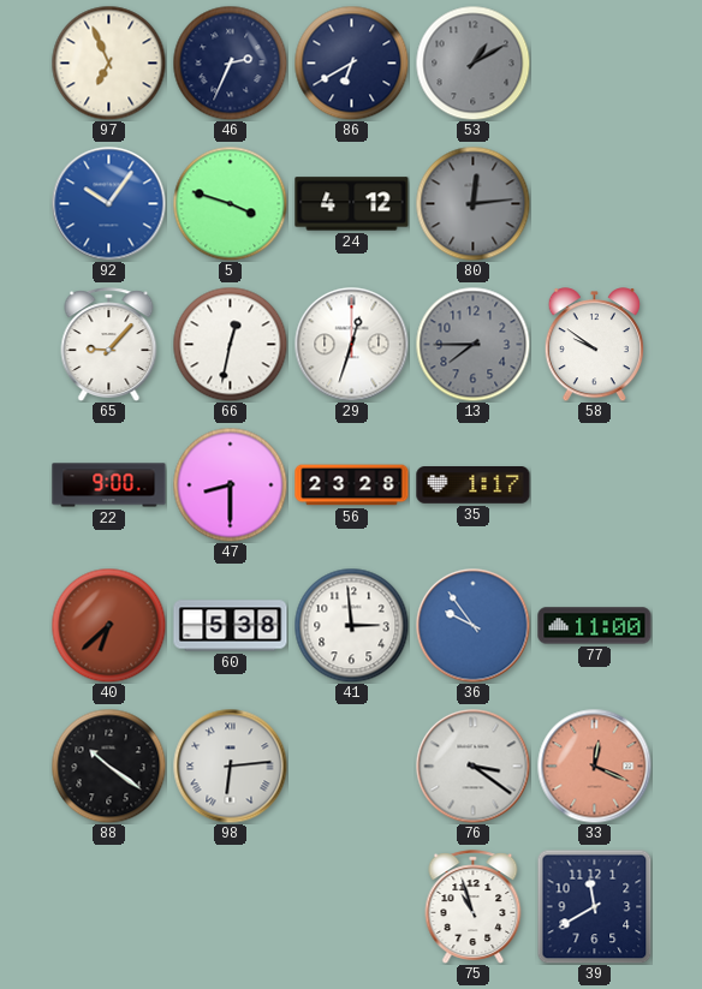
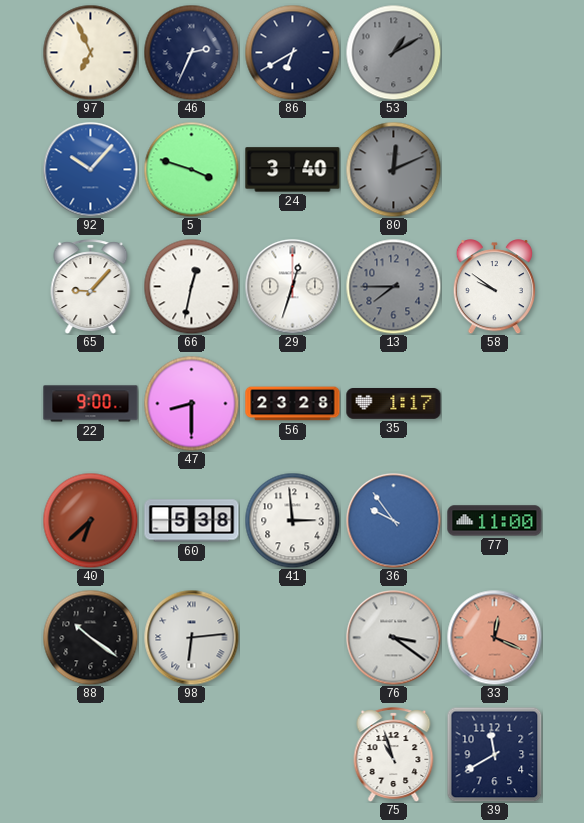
92: 10:06 -> 10:07 (90, 169)
24: 4:12 -> 3:40 (293, 170)
80: 12:14 -> 12:11 (393, 169)
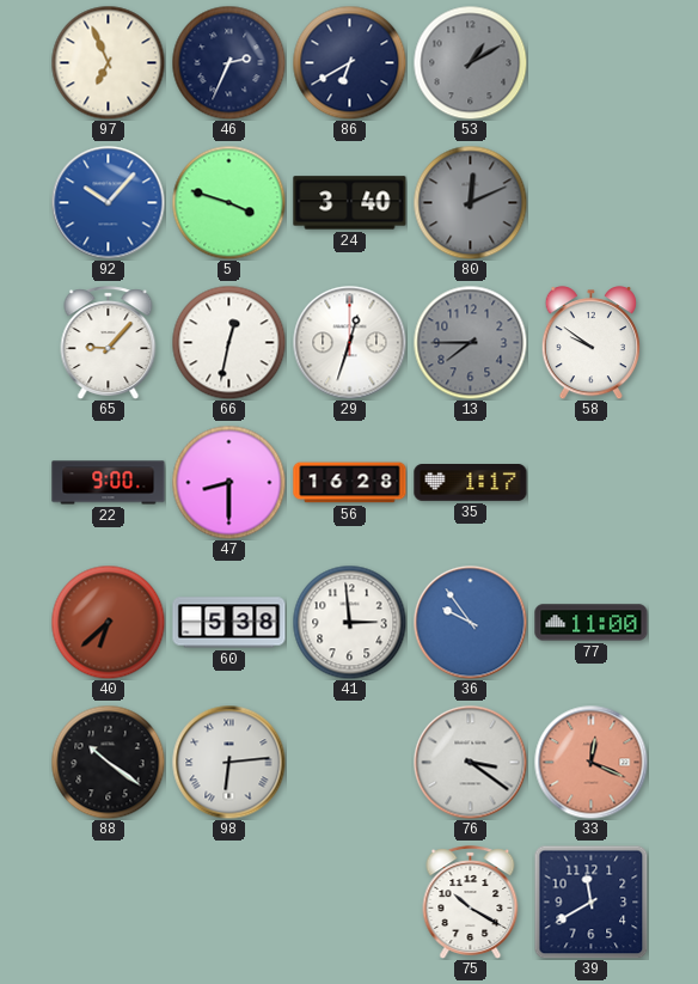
56: 23:28 -> 16:28 (350, 483)
75: 10:57 -> 10:20 (471, 902)
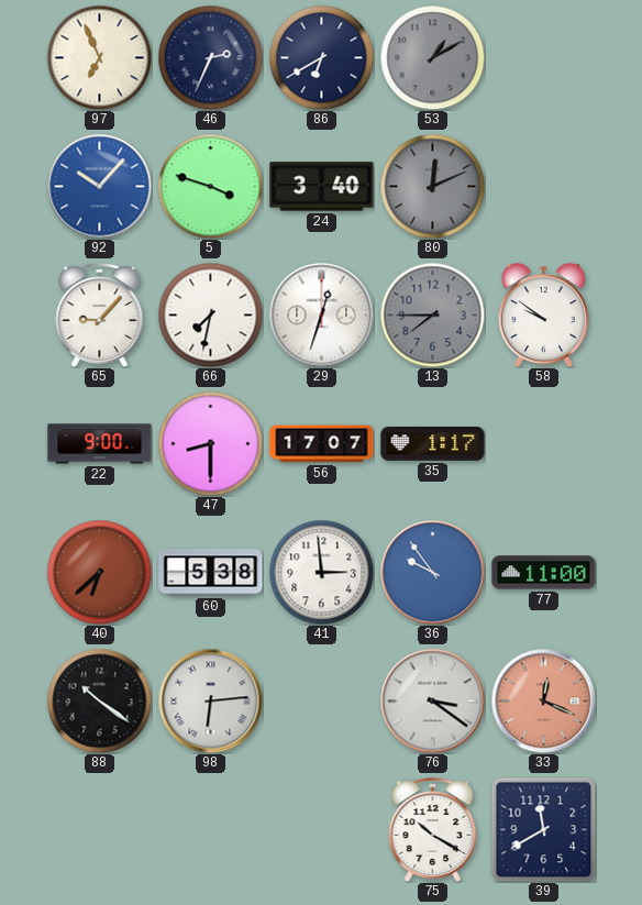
66: 12:32 -> 7:32 (210, 314)
56: 16:28 -> 17:07 (322, 444)
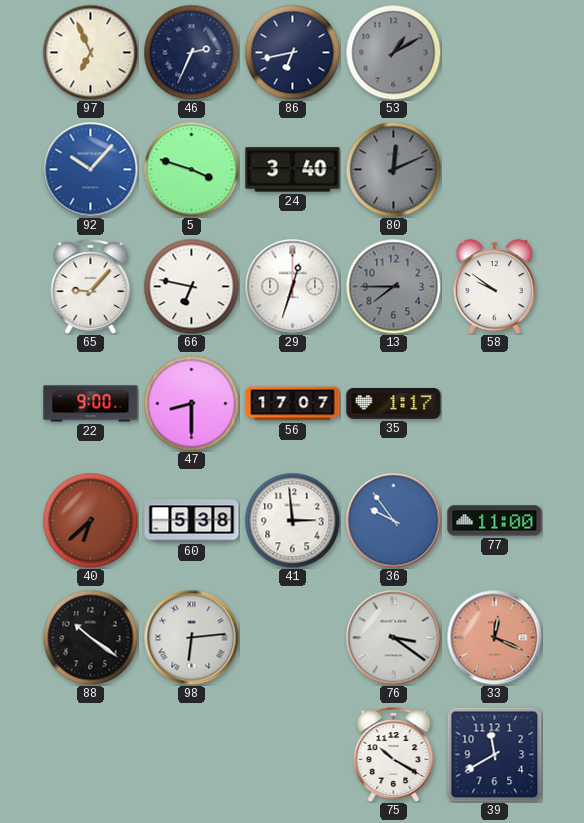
86: 6:40 -> 6:43 (292, 52)
66: 7:32 -> 6:47 (191, 286)
